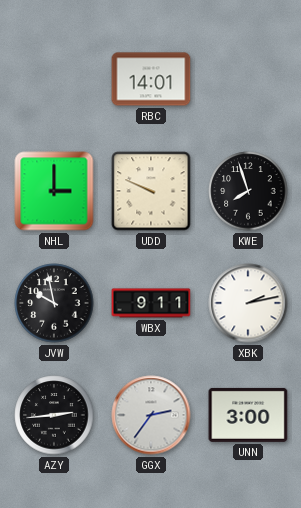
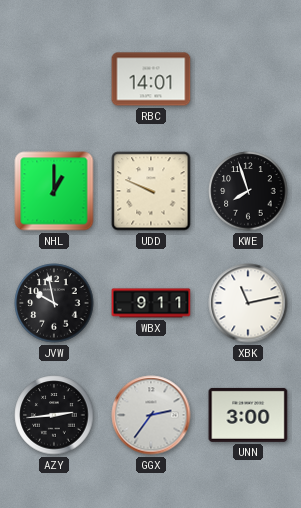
NHL: 3:00 -> 1:00 (54, 191)
XBK: 2:13 -> 11:13 (248, 303)
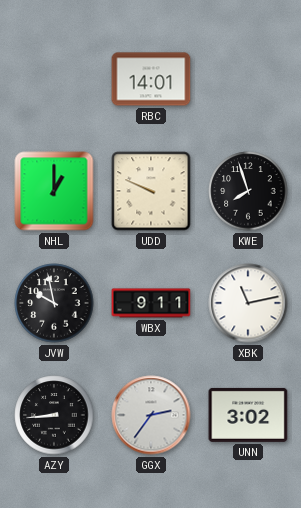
AZY: 2:44 -> 8:44 (54, 415)
UNN: 3:00 -> 3:02 (248, 415)
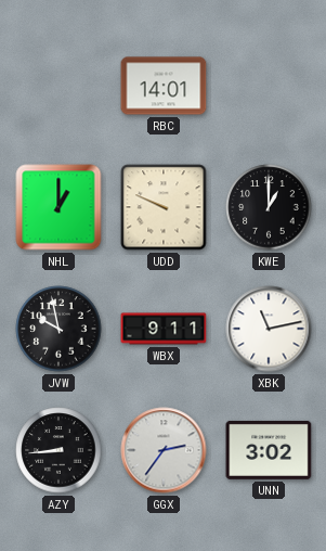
KWE: 7:57 -> 1:00 (269, 207)
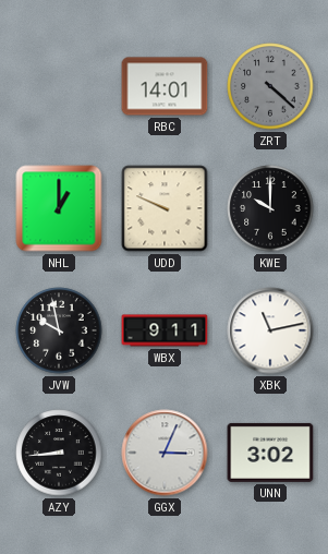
ZRT: none -> 4:22 (270, 86)
KWE: 1:00 -> 10:00 (270, 208)
GGX: 2:36 -> 3:04 (165, 453)
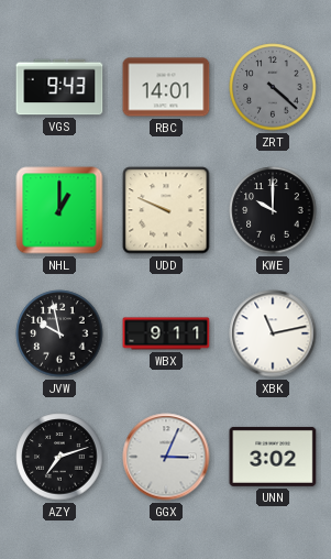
VGS: none -> 9:43 (59, 87)
AZY: 8:44 -> 7:12 (59, 457)
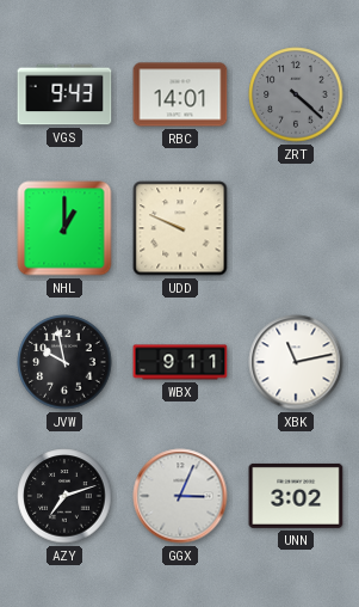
KWE: 10:00 -> none (273, 210)
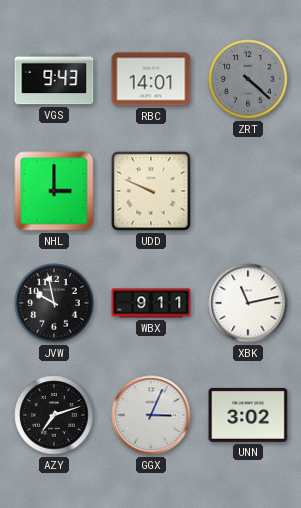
NHL: 1:00 -> 3:00 (54, 191)
